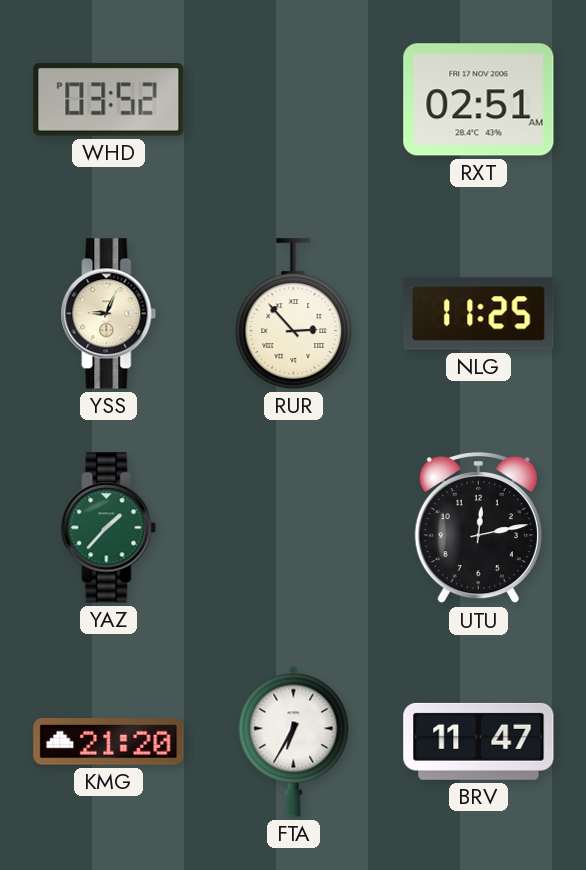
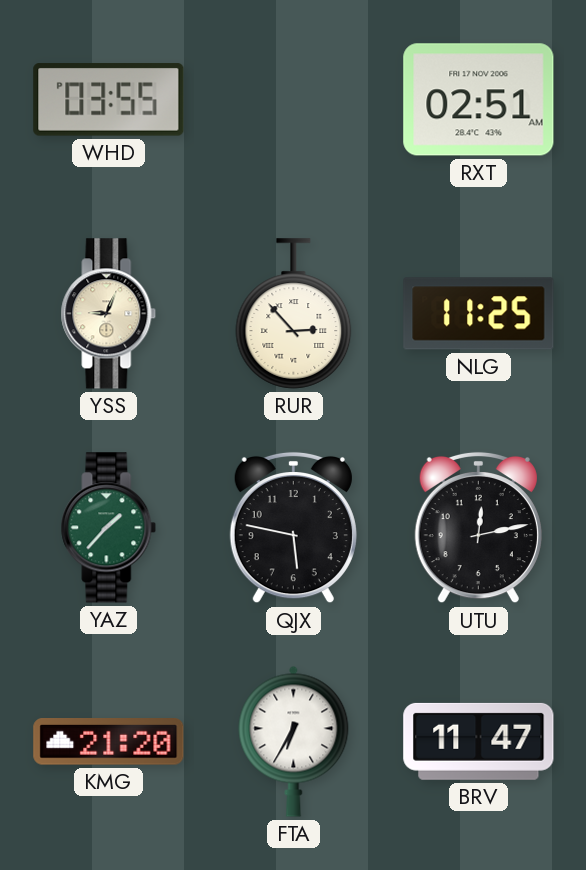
WHD: 03:52 -> 03:55 (109, 100)
QJX: none -> 5:47 (293, 528)
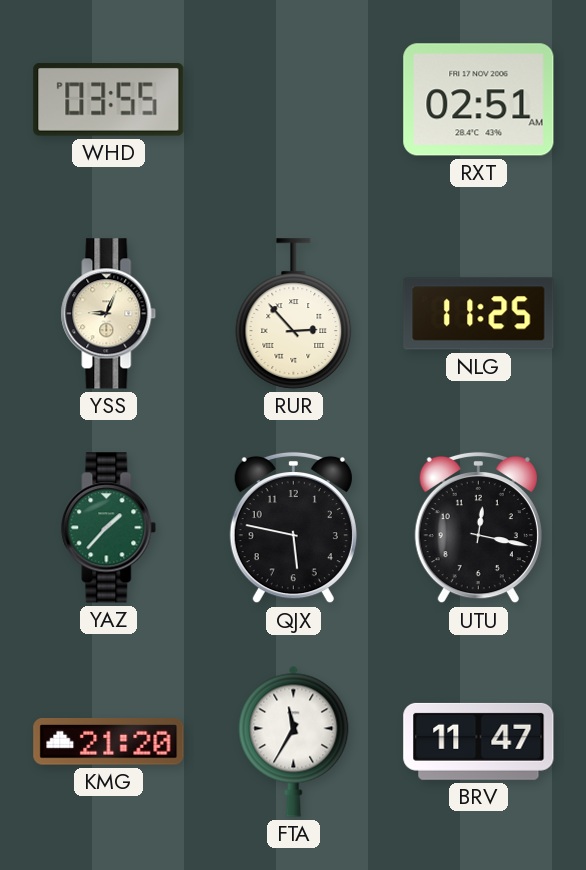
UTU: 12:13 -> 12:17 (478, 528)
FTA: 6:35 -> 11:35 (294, 741)
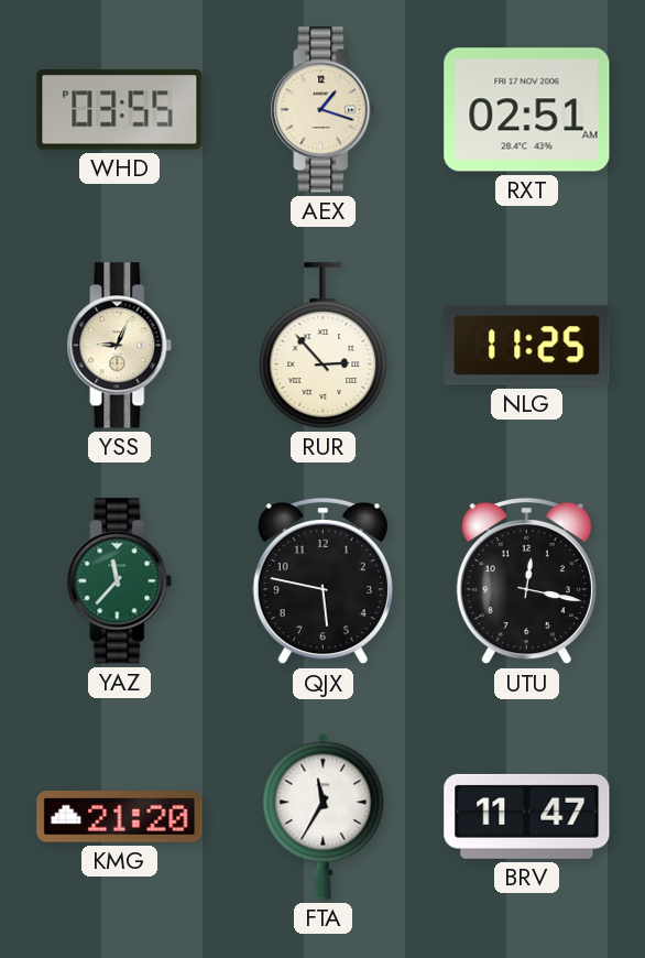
AEX: none -> 1:18 (324, 110)
YAZ: 1:37 -> 11:37 (120, 581)
